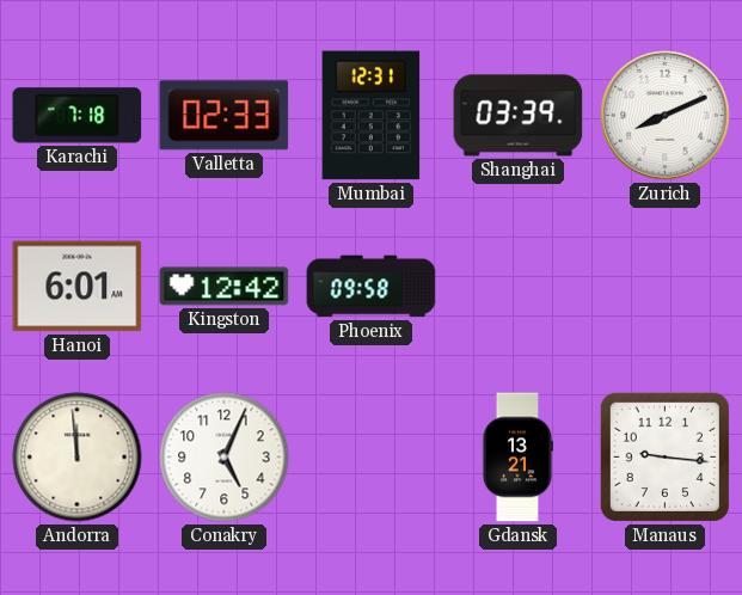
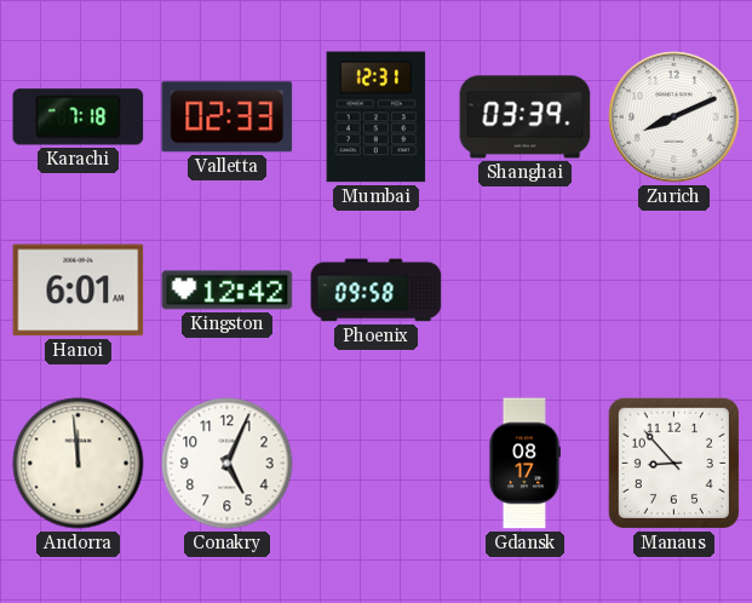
Gdansk: 13:21 -> 08:17 (523, 464)
Manaus: 9:16 -> 8:53 (673, 463)
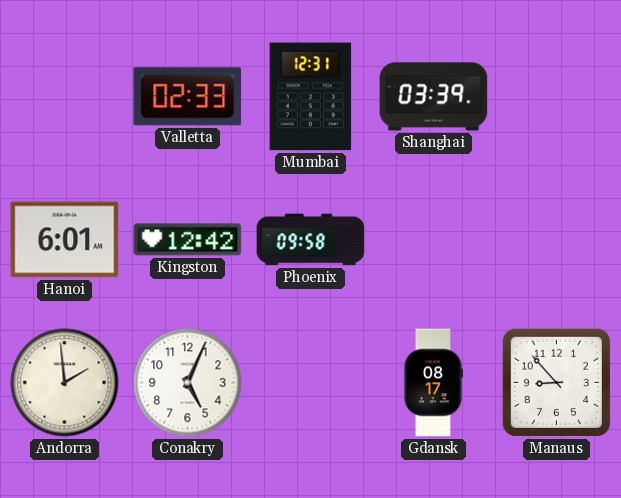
Karachi: 7:18 -> none (79, 117)
Zurich: 8:11 -> none (674, 117)
Andorra: 11:59 -> 1:59 (65, 383)
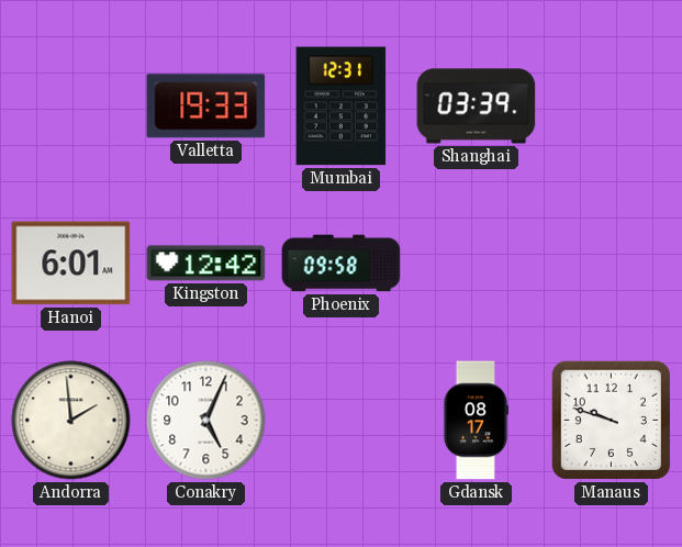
Valletta: 02:33 -> 19:33 (206, 107)
Manaus: 8:53 -> 9:48 (611, 420)
